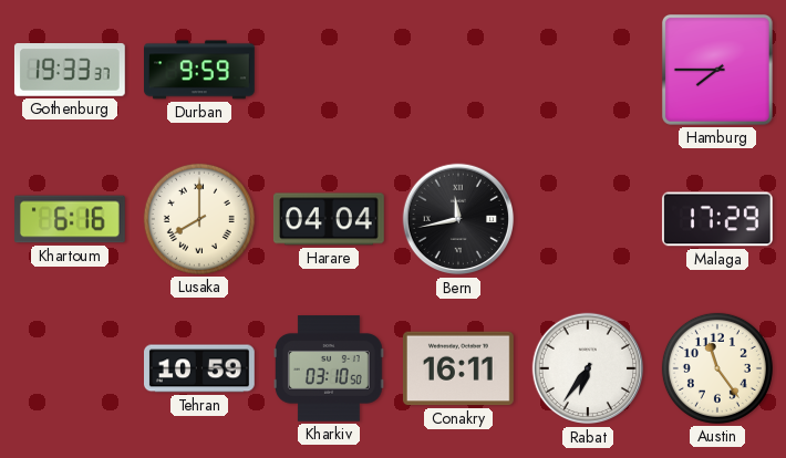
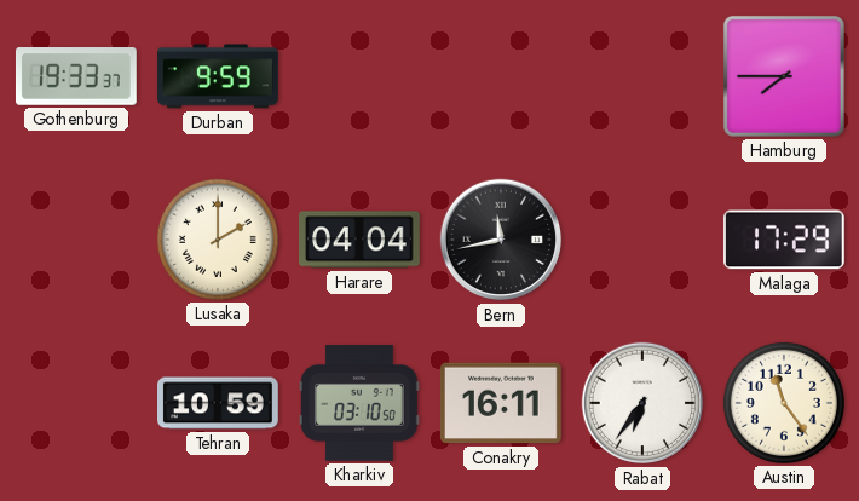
Khartoum: 6:16 -> none (71, 219)
Lusaka: 8:00 -> 2:00 (218, 240)
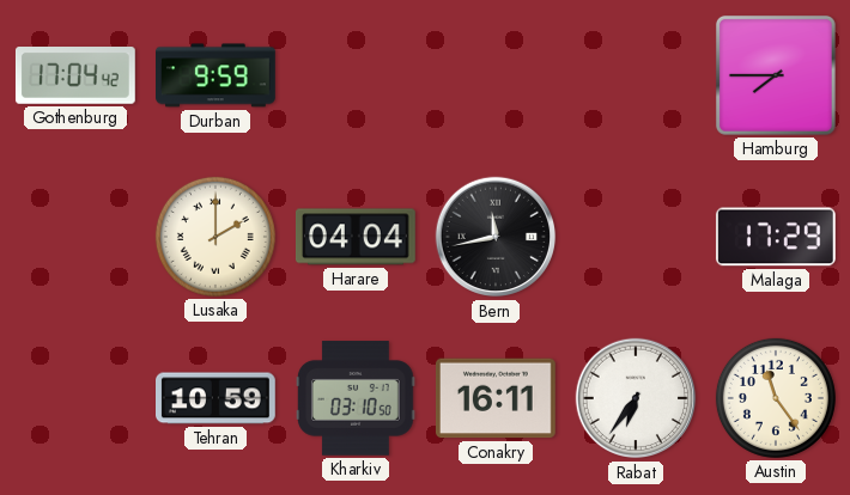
Gothenburg: 19:33 -> 17:04 (75, 77)
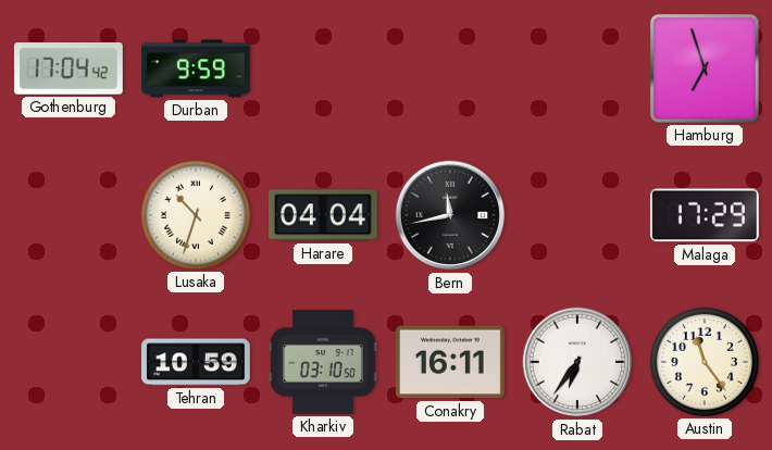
Hamburg: 7:45 -> 6:57 (705, 68)
Lusaka: 2:00 -> 10:33 (196, 215)
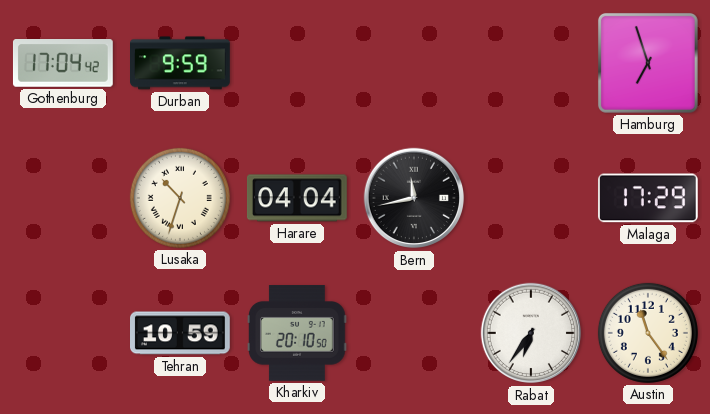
Kharkiv: 03:10 -> 20:10 (298, 333)
Conakry: 16:11 -> none (450, 362)
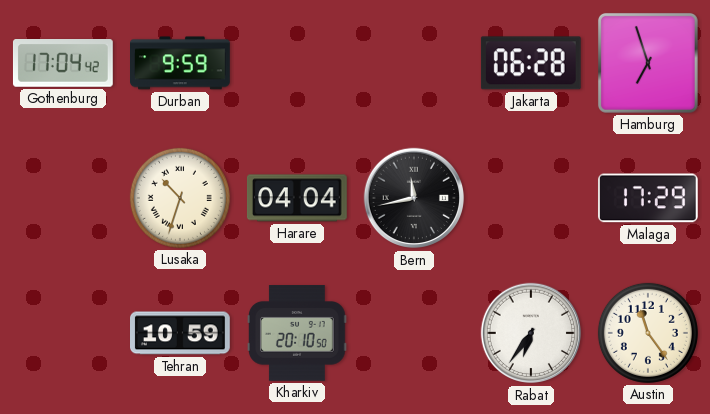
Jakarta: none -> 06:28 (531, 63)
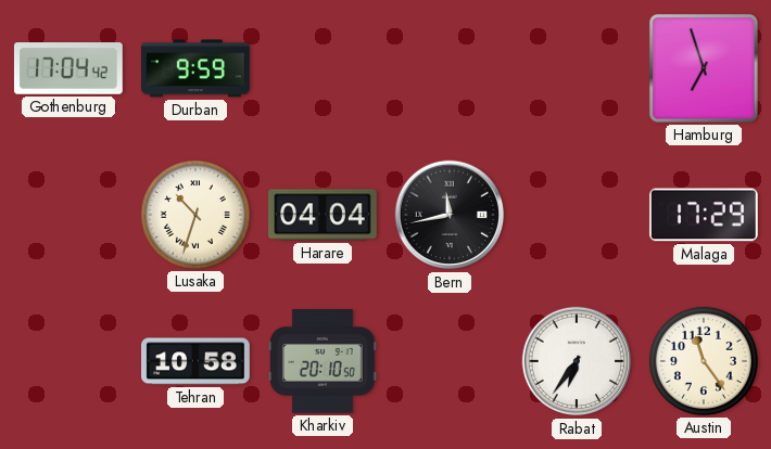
Jakarta: 06:28 -> none (531, 63)
Tehran: 10:59 -> 10:58 (197, 361)
